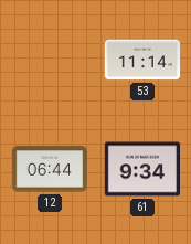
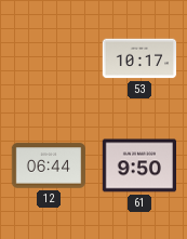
53: 11:14 -> 10:17 (139, 58)
61: 9:34 -> 9:50 (138, 165)
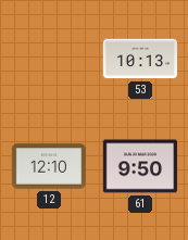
53: 10:17 -> 10:13 (140, 59)
12: 06:44 -> 12:10 (49, 166)
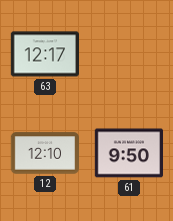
63: none -> 12:17 (44, 54)
53: 10:13 -> none (140, 59)
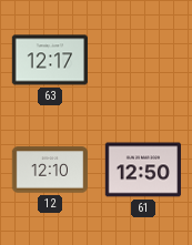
61: 9:50 -> 12:50 (142, 170)
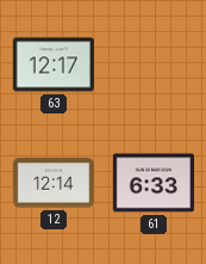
12: 12:10 -> 12:14 (54, 183)
61: 12:50 -> 6:33 (152, 183)
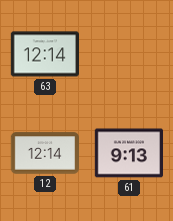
63: 12:17 -> 12:14 (44, 54)
61: 6:33 -> 9:13 (128, 153)
